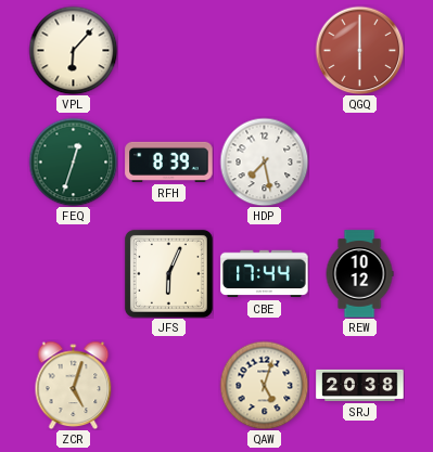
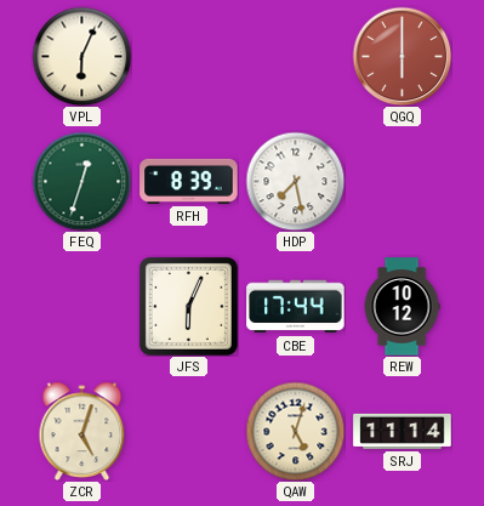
VPL: 6:07 -> 6:04 (81, 56)
SRJ: 20:38 -> 11:14 (403, 431)
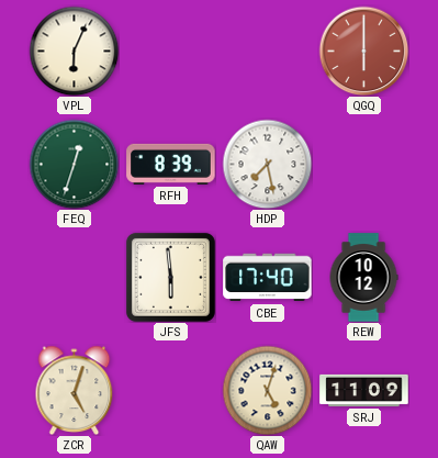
JFS: 6:04 -> 5:59 (170, 277)
CBE: 17:44 -> 17:40 (268, 278)
SRJ: 11:14 -> 11:09 (364, 390)
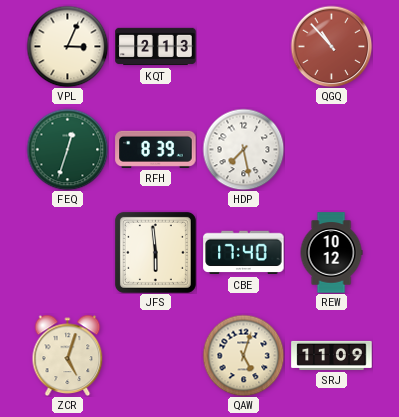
VPL: 6:04 -> 3:04 (67, 46)
KQT: none -> 2:13 (156, 47)
QGQ: 6:00 -> 10:53 (331, 46)
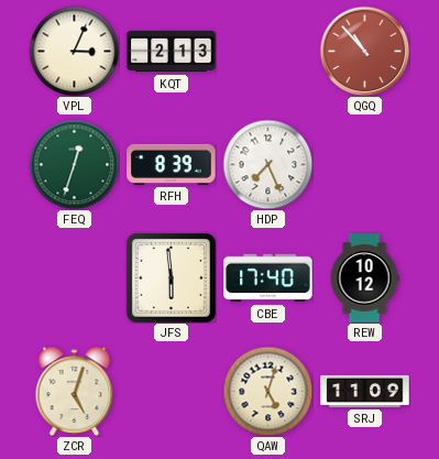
HDP: 7:28 -> 7:26 (267, 164)
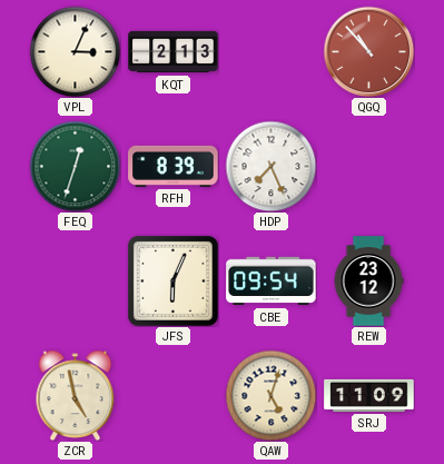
JFS: 5:59 -> 6:04 (172, 280)
CBE: 17:40 -> 09:54 (272, 282)
REW: 10:12 -> 23:12 (368, 282)
ZCR: 5:03 -> 4:58 (76, 395)
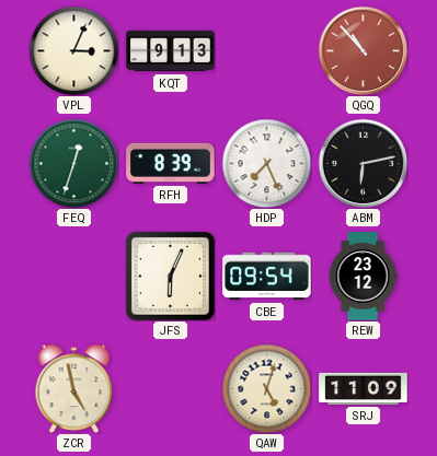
KQT: 2:13 -> 9:13 (171, 51)
ABM: none -> 6:13 (363, 163)
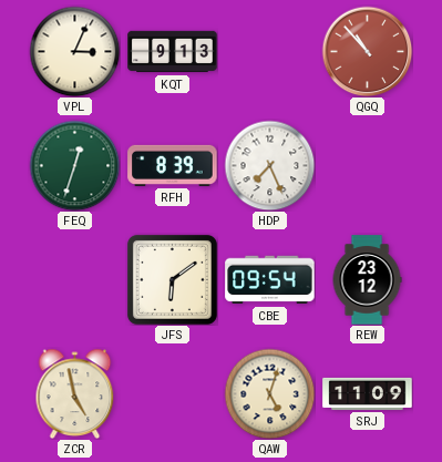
ABM: 6:13 -> none (363, 163)
JFS: 6:04 -> 6:09 (172, 279)
